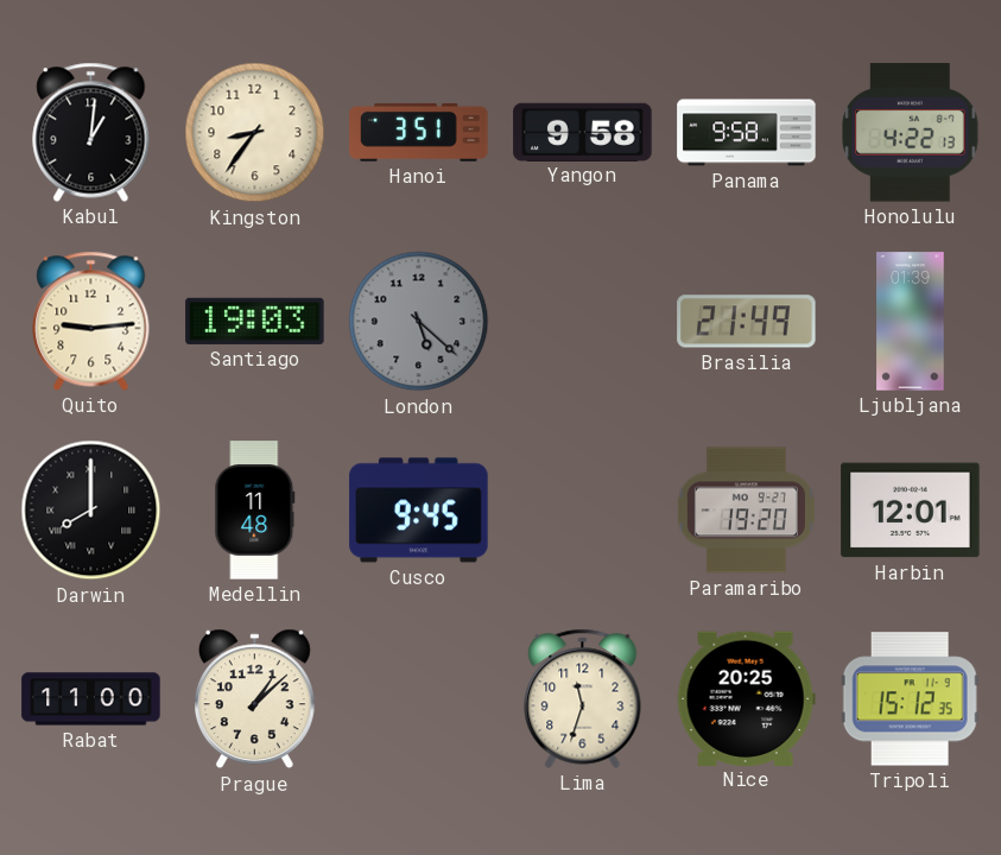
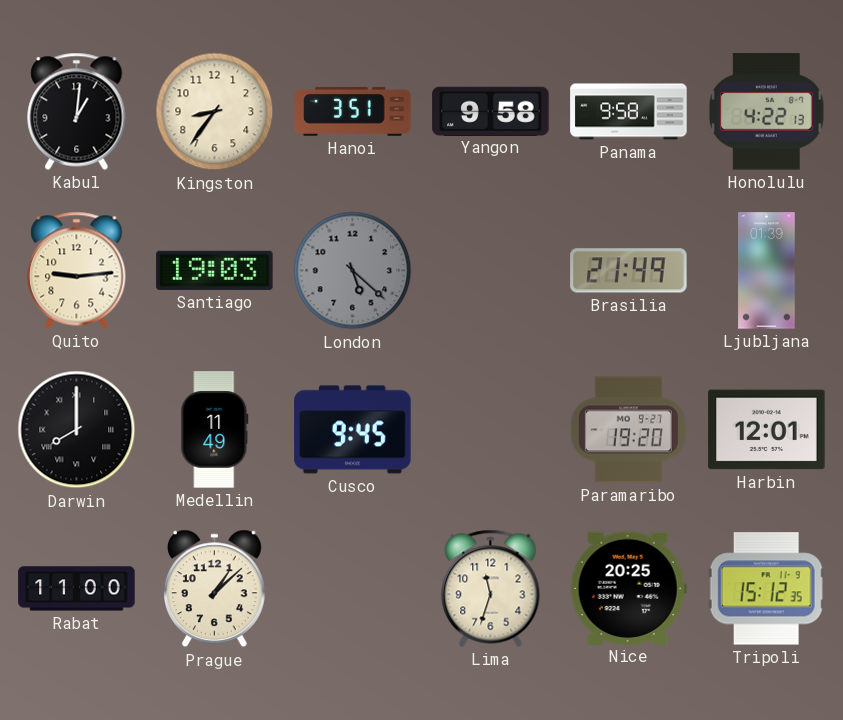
Medellin: 11:48 -> 11:49 (215, 430)
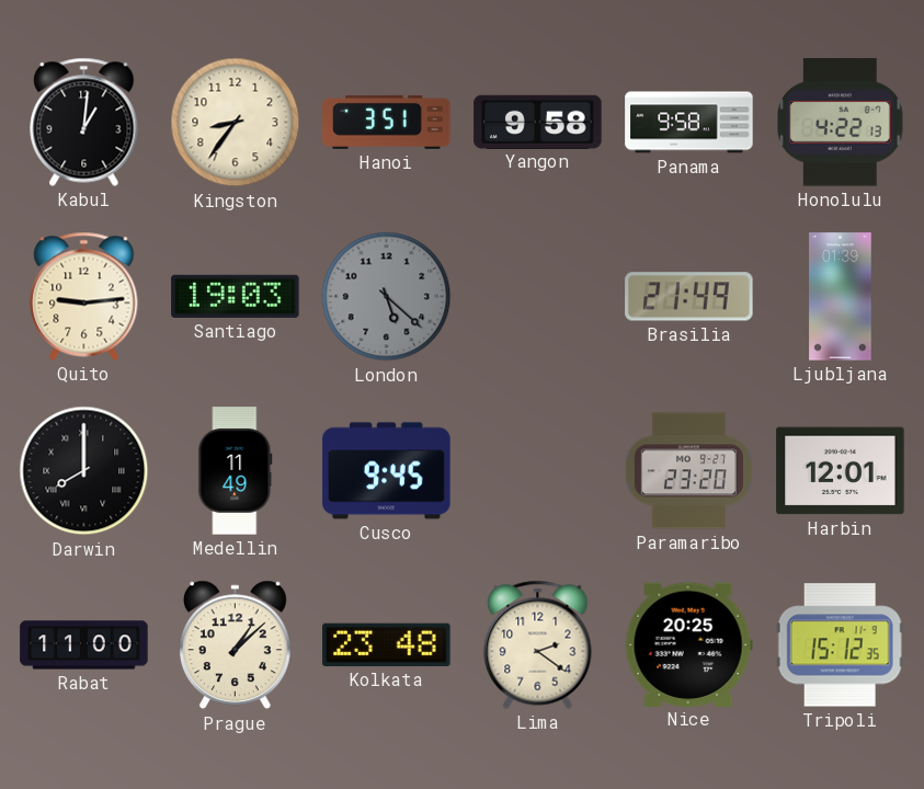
Paramaribo: 19:20 -> 23:20 (688, 471)
Kolkata: none -> 23:48 (387, 644)
Lima: 11:33 -> 2:21 (538, 644)
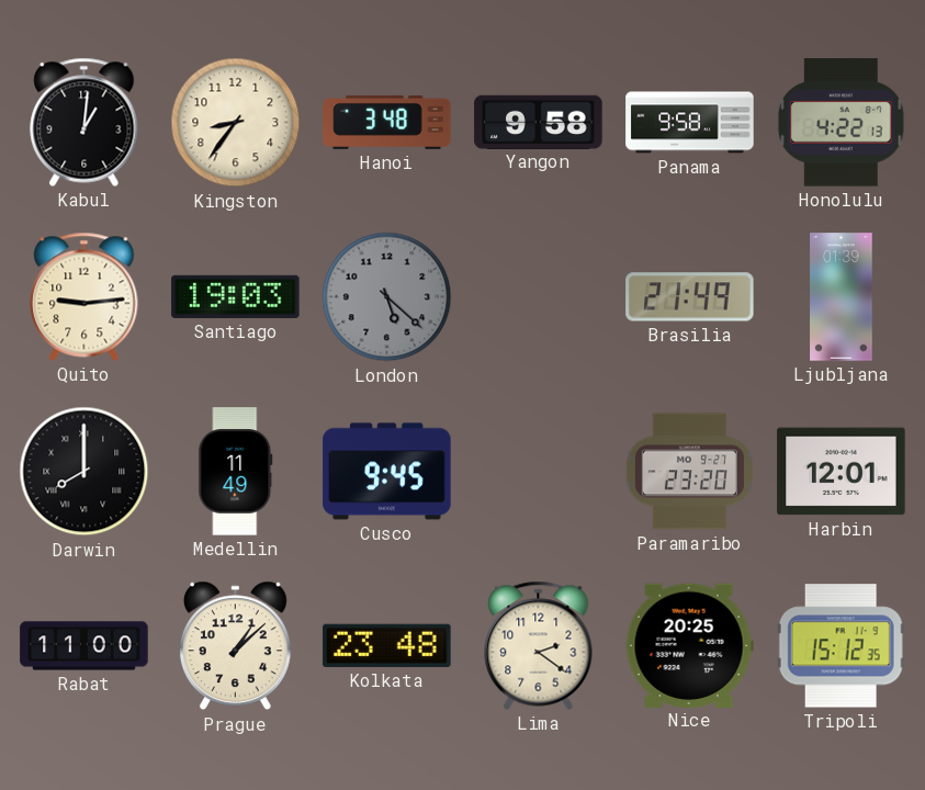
Hanoi: 3:51 -> 3:48 (387, 122)
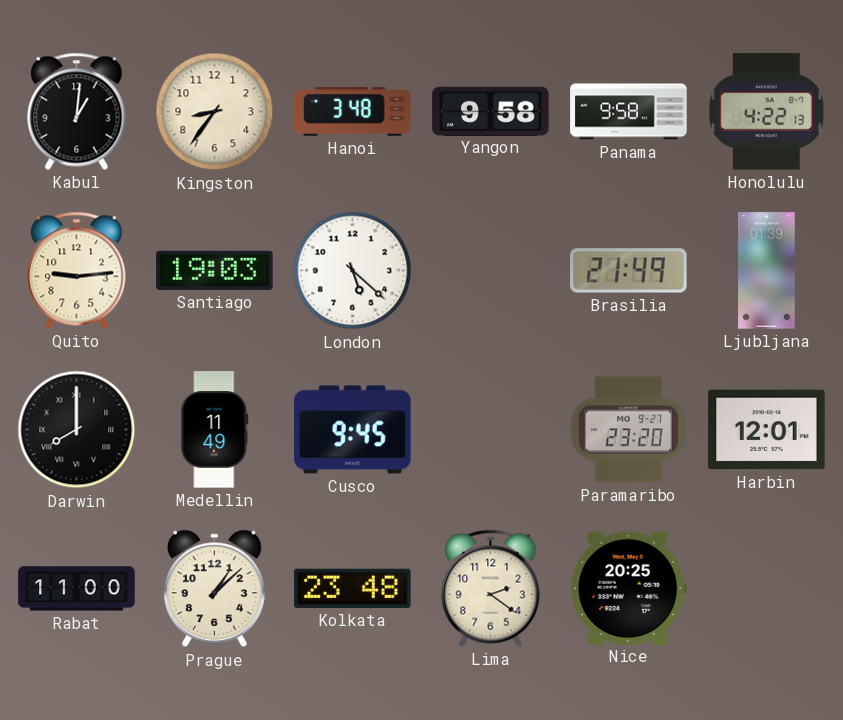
London dial: grey -> white (353, 271)
Tripoli: 15:12 -> none (841, 646)
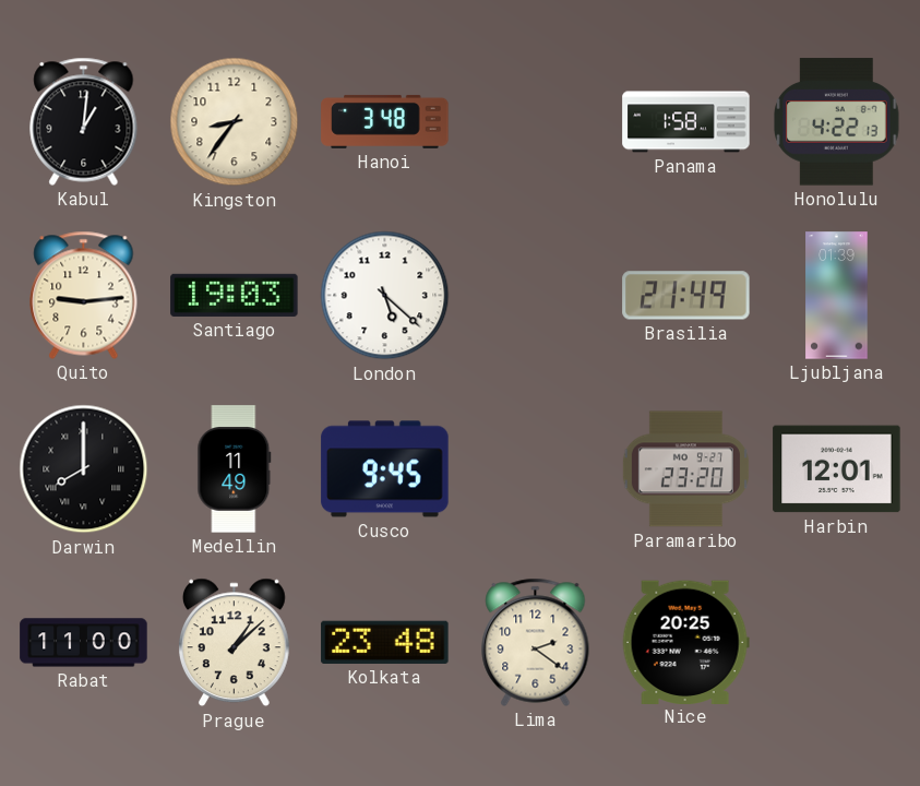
Yangon: 9:58 -> none (491, 111)
Panama: 9:58 -> 1:58 (686, 122)
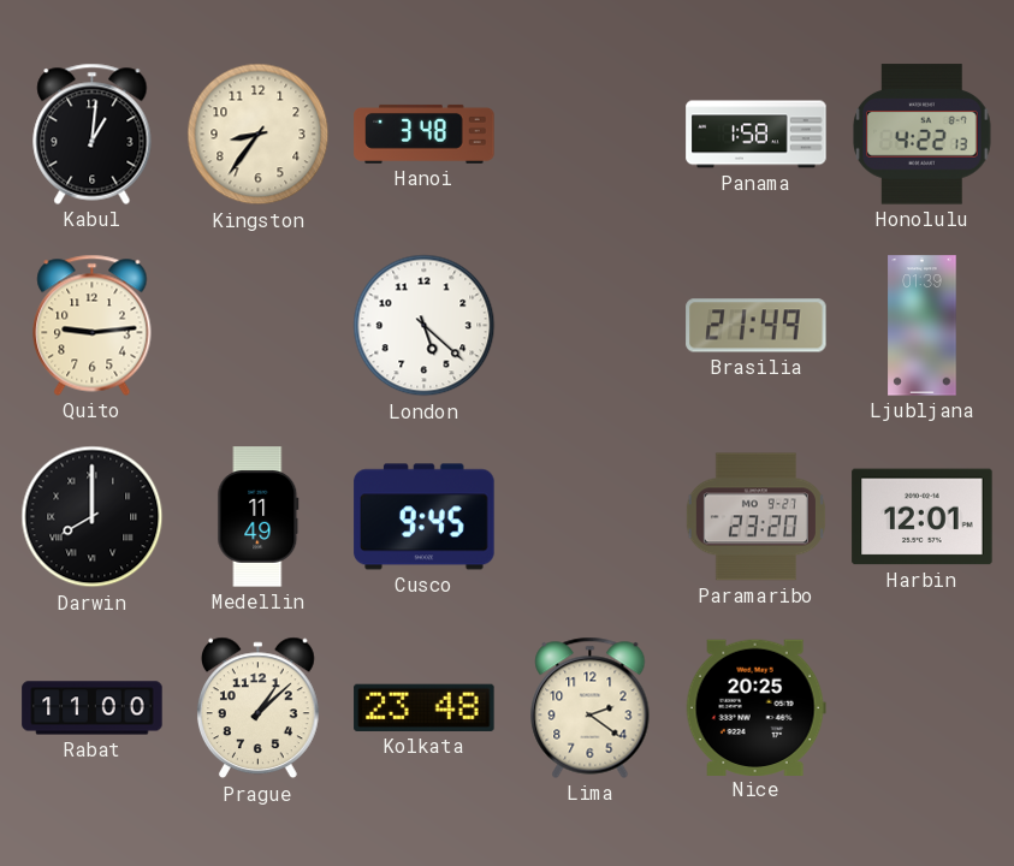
Santiago: 19:03 -> none (235, 295)
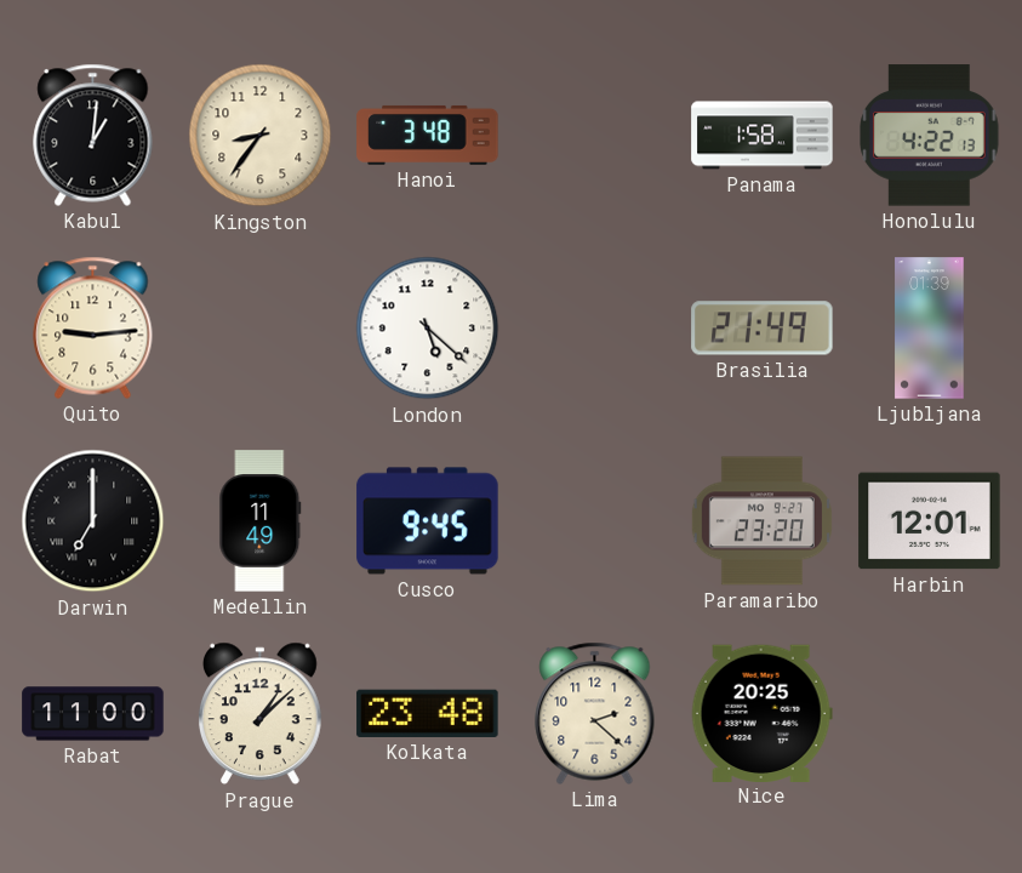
Darwin: 8:00 -> 7:00 (93, 521)
Lima: 2:21 -> 2:22 (595, 713)
